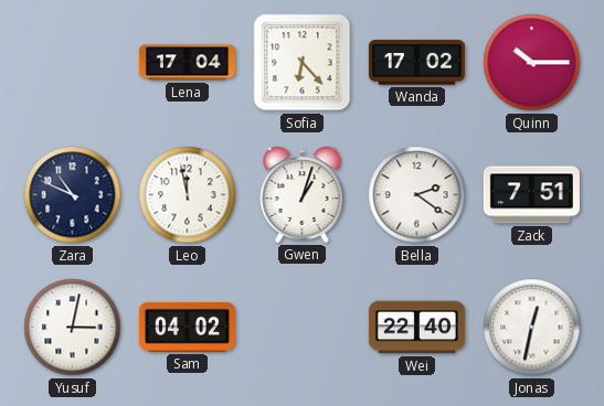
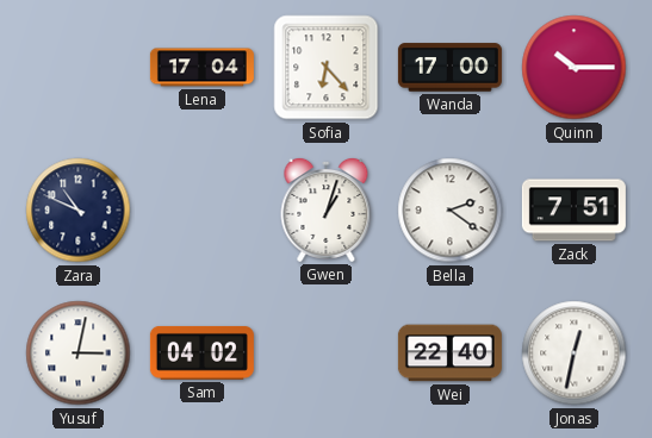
Wanda: 17:02 -> 17:00 (449, 68)
Leo: 11:58 -> none (188, 195)
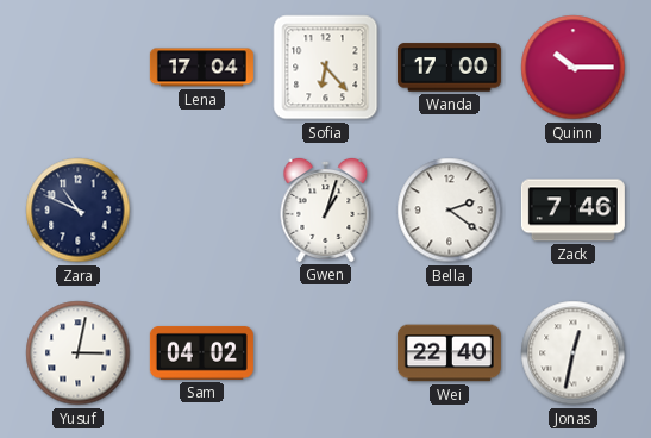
Zack: 7:51 -> 7:46 (572, 211)
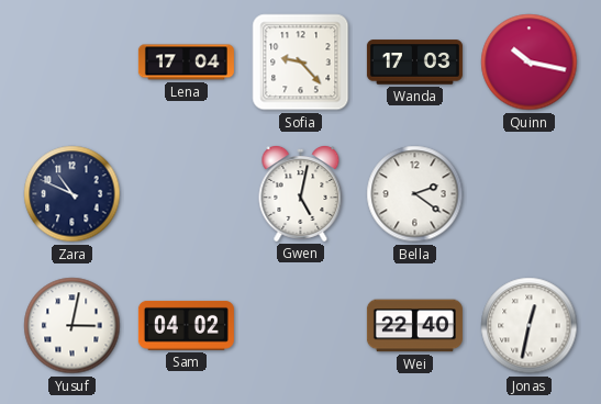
Sofia: 6:23 -> 9:23 (301, 63)
Wanda: 17:00 -> 17:03 (414, 63)
Quinn: 10:15 -> 10:17 (530, 63)
Gwen: 1:03 -> 5:02 (301, 193)
Zack: 7:46 -> none (572, 211)
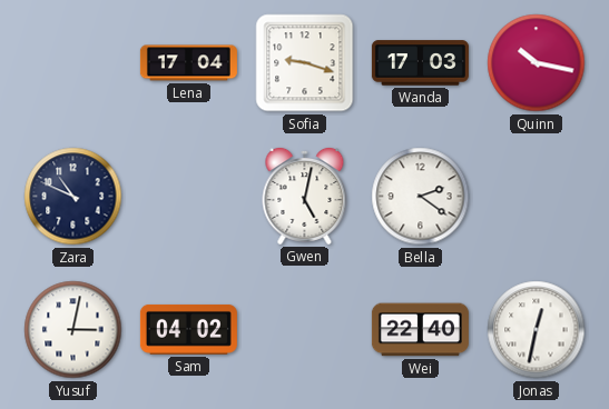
Sofia: 9:23 -> 9:18 (305, 63)
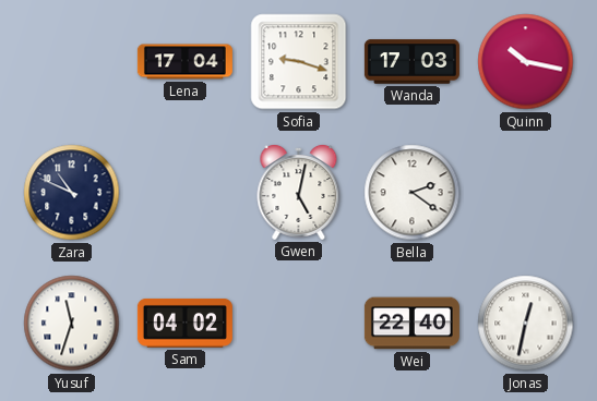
Yusuf: 3:02 -> 11:33 (72, 324)
